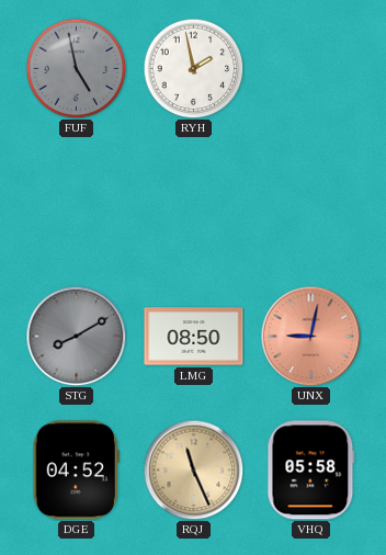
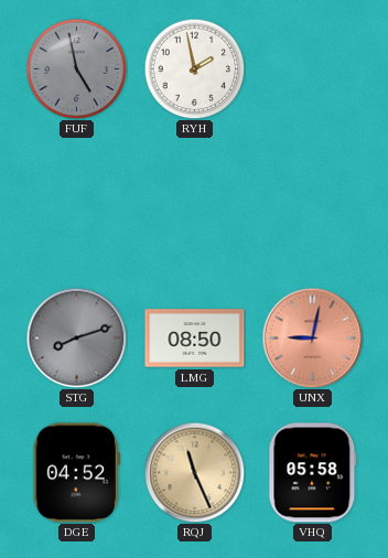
STG: 8:10 -> 8:12 (76, 337)
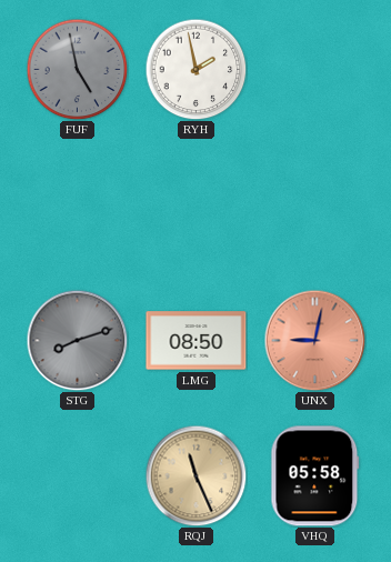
DGE: 04:52 -> none (76, 473)
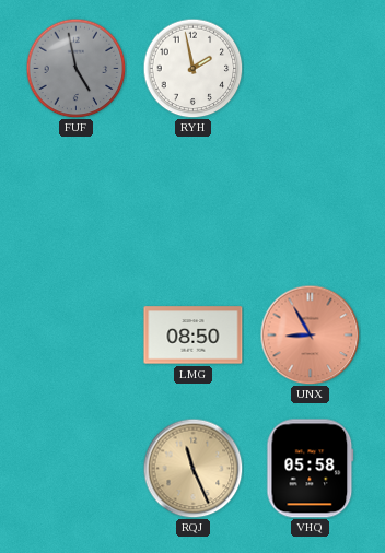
STG: 8:12 -> none (77, 340)
UNX: 9:02 -> 8:55 (310, 334)
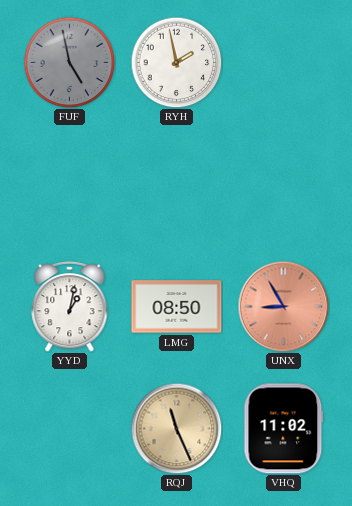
YYD: none -> 1:02 (70, 306)
VHQ: 05:58 -> 11:02 (284, 429)
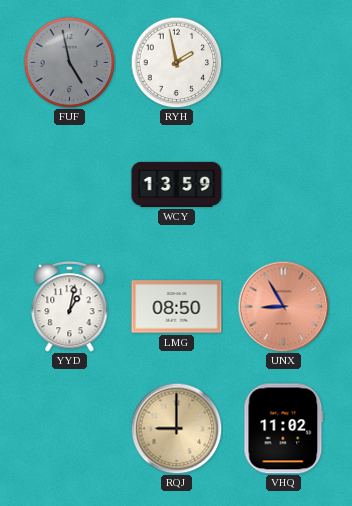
WCY: none -> 13:59 (177, 184)
RQJ: 11:26 -> 9:00 (176, 428)
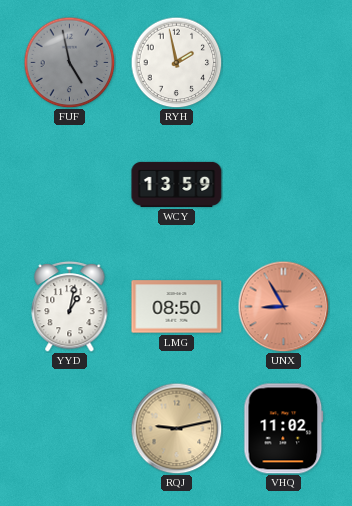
RQJ: 9:00 -> 9:13 (176, 428)
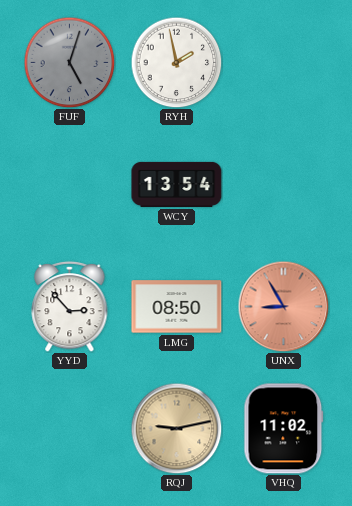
FUF: 4:58 -> 5:03 (69, 62)
WCY: 13:59 -> 13:54 (177, 184)
YYD: 1:02 -> 2:53 (70, 306)
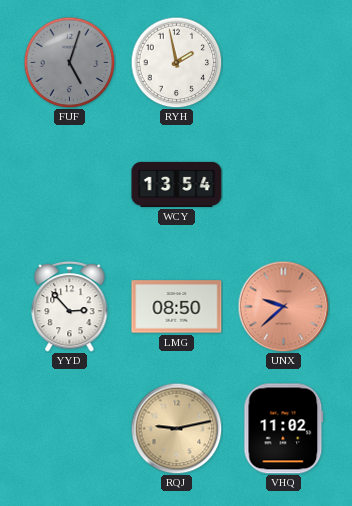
UNX: 8:55 -> 9:38 (283, 306)
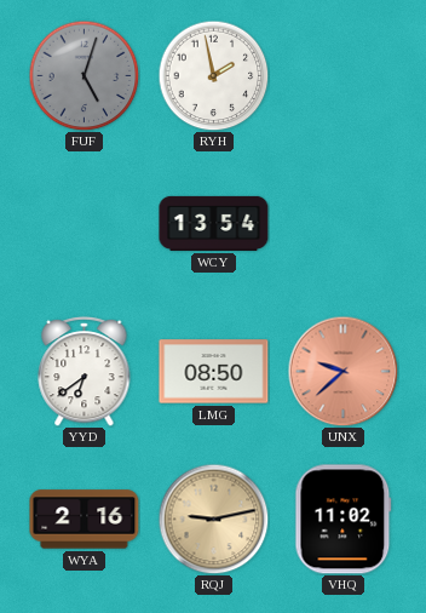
YYD: 2:53 -> 6:39 (85, 371)
WYA: none -> 2:16 (85, 520)
